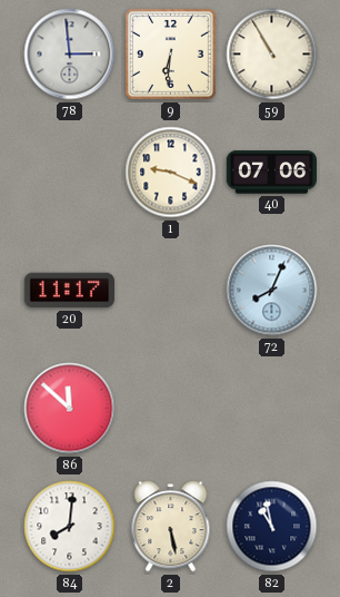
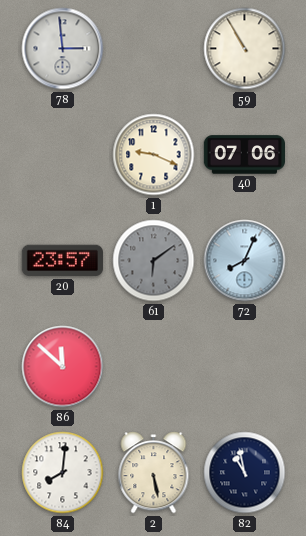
9: 6:31 -> none (170, 53)
20: 11:17 -> 23:57 (62, 261)
61: none -> 6:09 (154, 261)
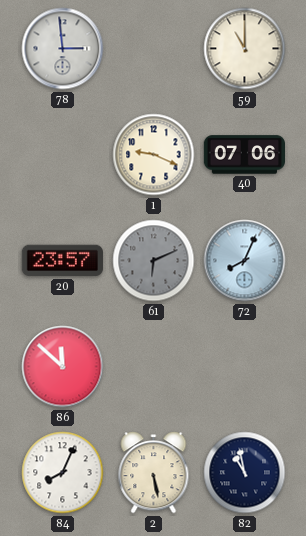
59: 10:55 -> 11:00 (245, 49)
61: 6:09 -> 6:11 (154, 261)
84: 8:01 -> 8:04 (63, 473)
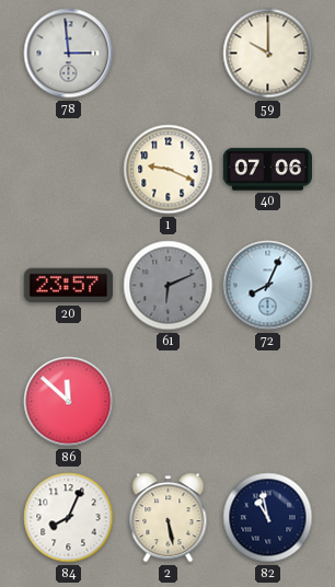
59: 11:00 -> 10:00 (268, 54)
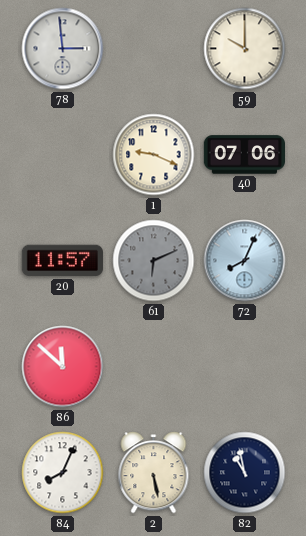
20: 23:57 -> 11:57 (62, 261)
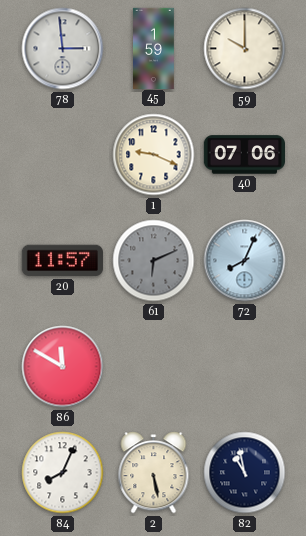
45: none -> 1:59 (154, 48)
86: 11:52 -> 11:50 (63, 367)
